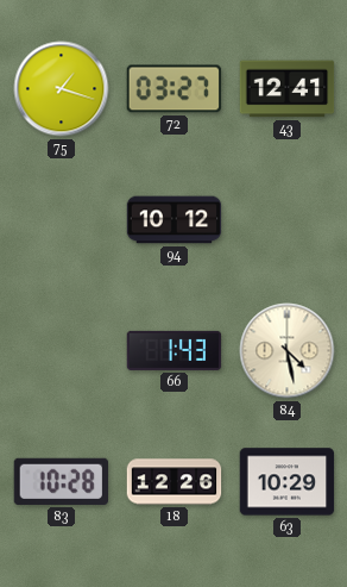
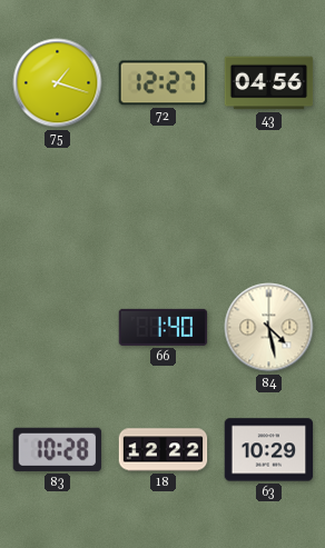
72: 03:27 -> 12:27 (164, 83)
43: 12:41 -> 04:56 (269, 83)
94: 10:12 -> none (175, 220)
66: 1:43 -> 1:40 (164, 327)
18: 12:26 -> 12:22 (164, 450)
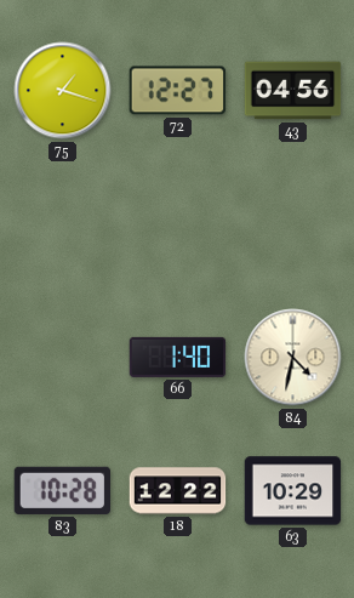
84: 4:28 -> 4:32 (293, 358)
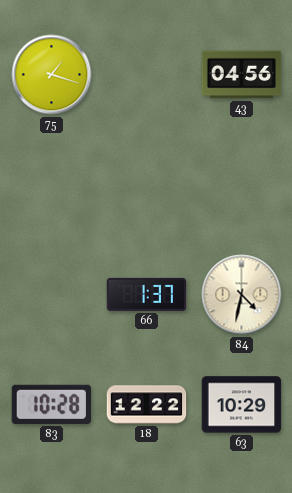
72: 12:27 -> none (178, 91)
66: 1:40 -> 1:37 (147, 294)
